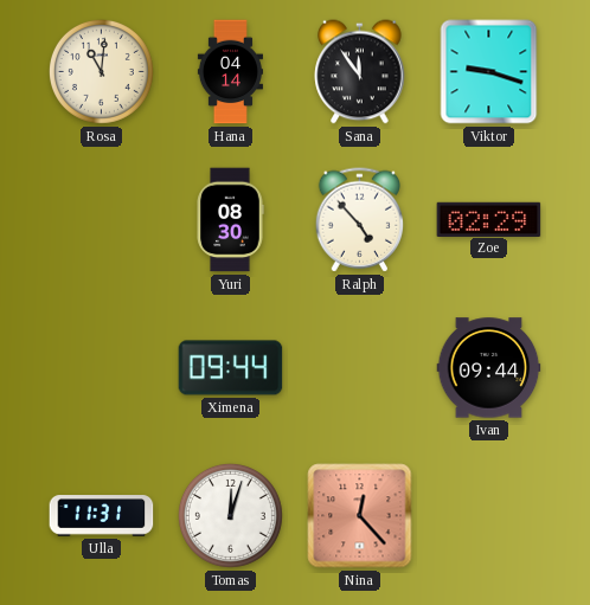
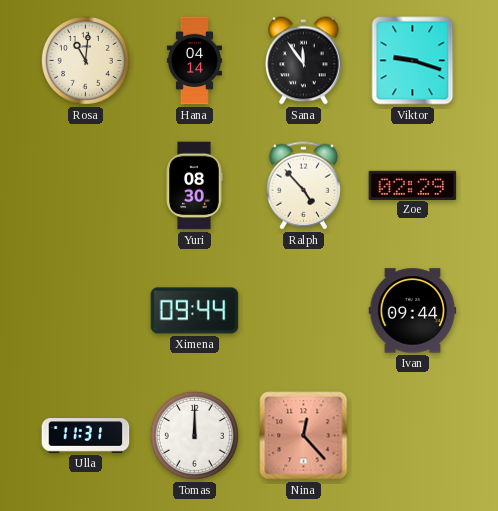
Tomas: 12:03 -> 12:00 (194, 435)
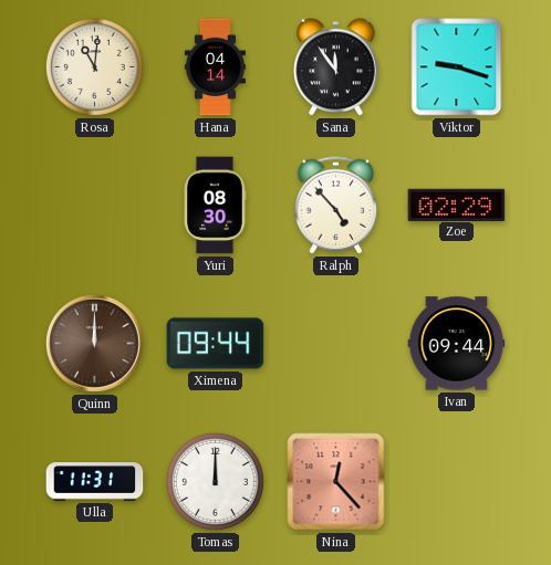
Quinn: none -> 12:00 (94, 343)
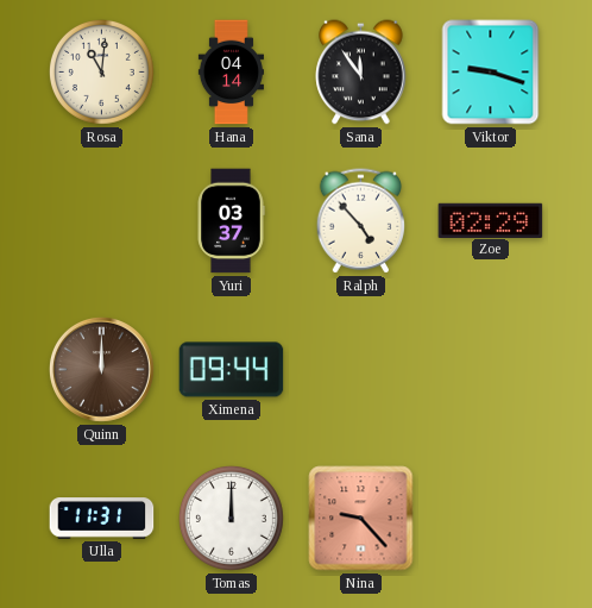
Yuri: 08:30 -> 03:37 (231, 221)
Ivan: 09:44 -> none (457, 344)
Nina: 12:23 -> 9:23 (361, 519)
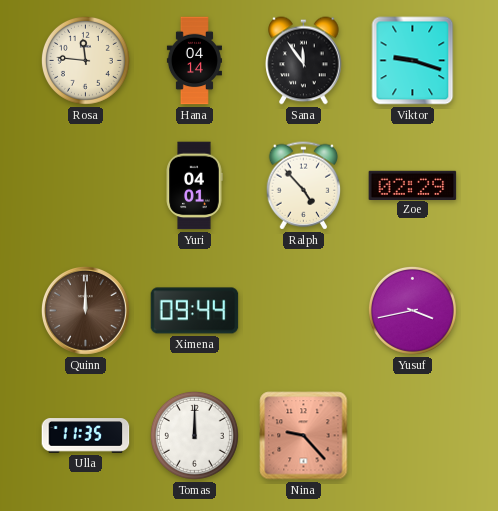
Rosa: 11:01 -> 11:46 (85, 60)
Yuri: 03:37 -> 04:01 (194, 186)
Yusuf: none -> 3:43 (412, 310)
Ulla: 11:31 -> 11:35 (86, 436)
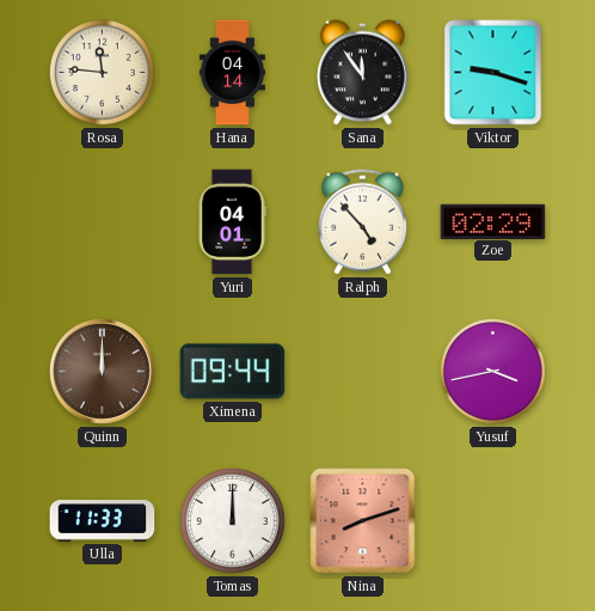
Ulla: 11:35 -> 11:33 (103, 521)
Nina: 9:23 -> 8:12 (363, 521)
